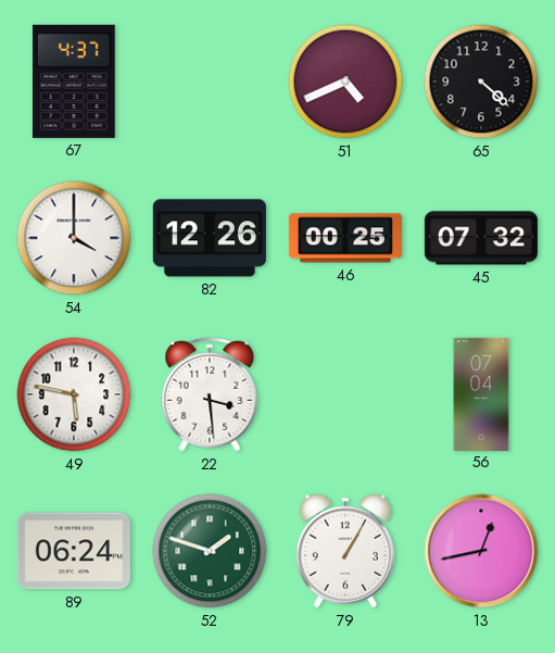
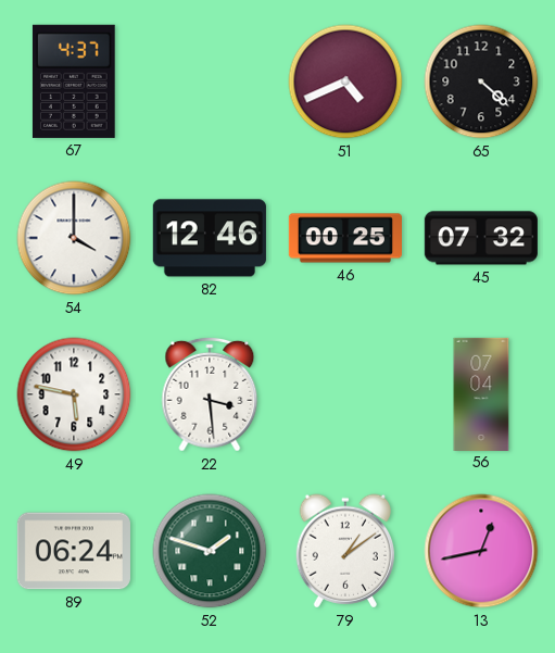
82: 12:26 -> 12:46 (210, 238)
79: 1:05 -> 1:09 (344, 551)
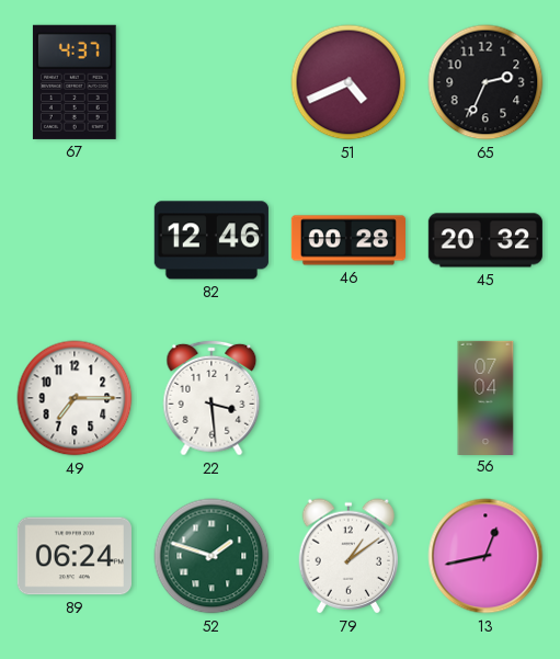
65: 4:22 -> 2:34 (485, 82)
54: 4:00 -> none (74, 238)
46: 00:25 -> 00:28 (347, 240)
45: 07:32 -> 20:32 (485, 240)
49: 5:47 -> 7:15 (75, 398)
